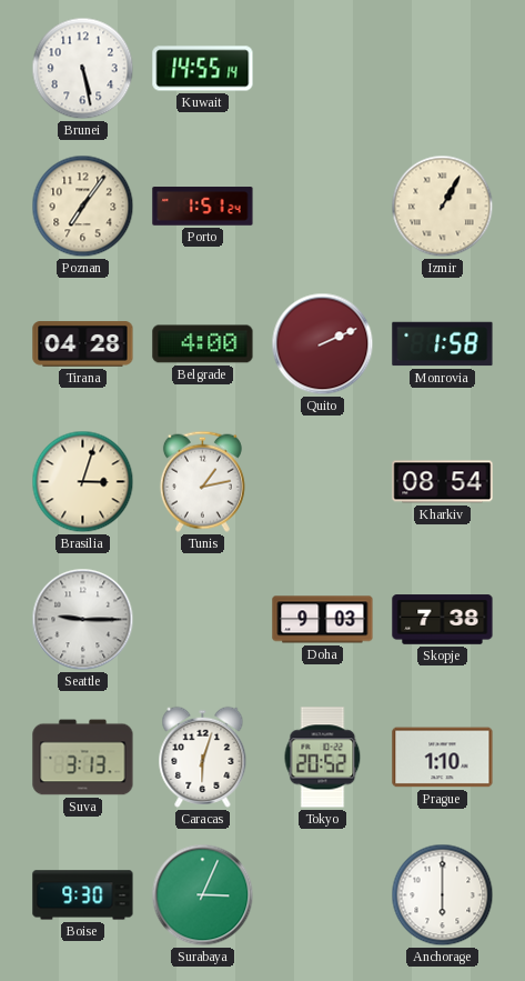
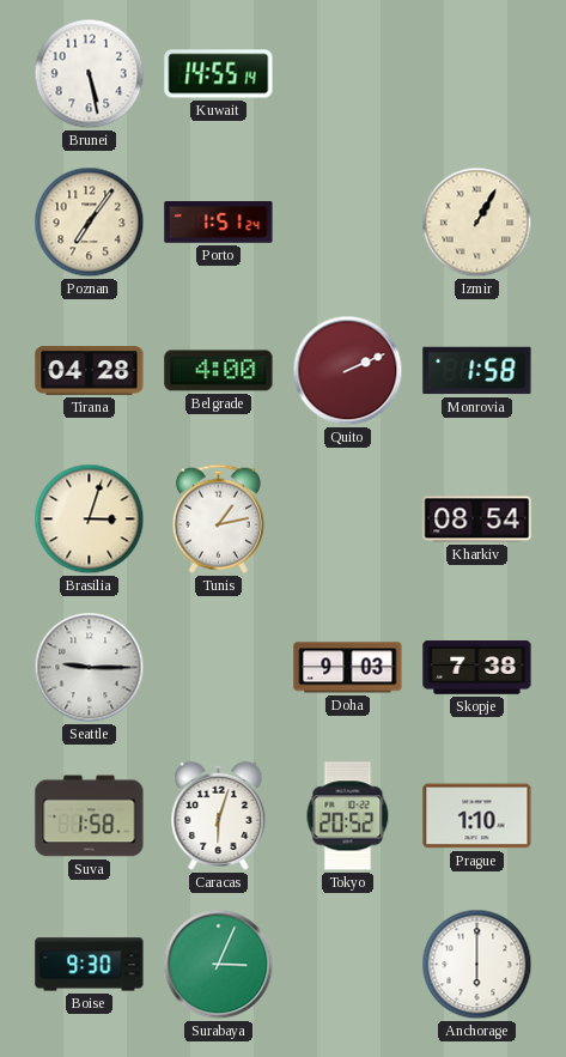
Suva: 3:13 -> 1:58 (90, 816)
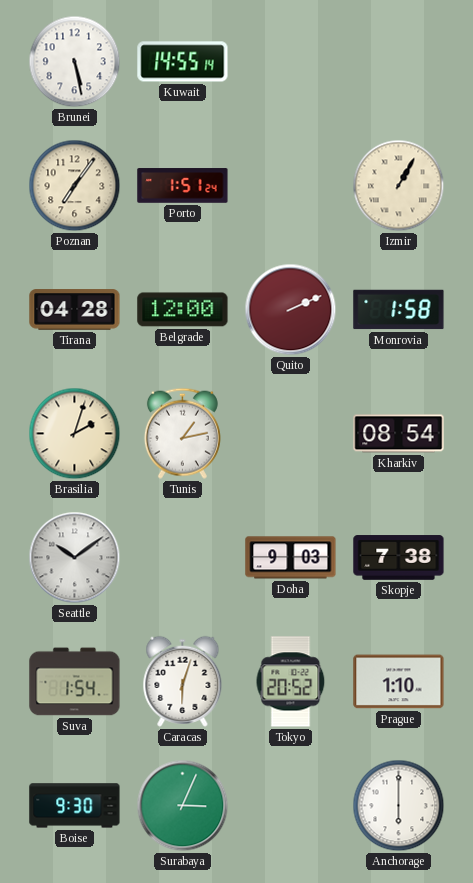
Belgrade: 4:00 -> 12:00 (183, 310)
Brasilia: 3:03 -> 2:03 (75, 434)
Seattle: 9:15 -> 10:09 (75, 558)
Suva: 1:58 -> 1:54 (75, 682)
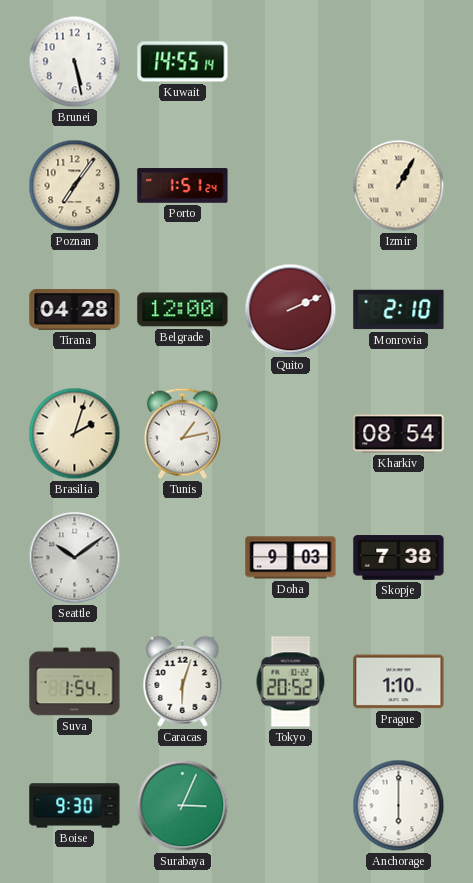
Monrovia: 1:58 -> 2:10 (399, 310)
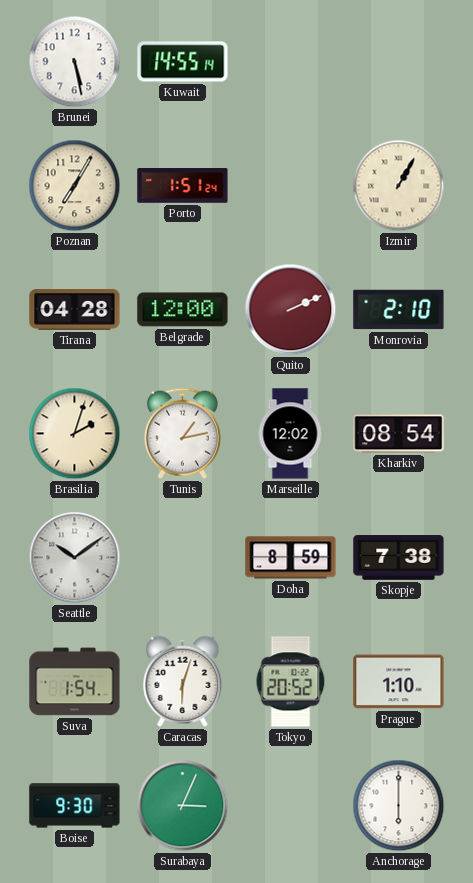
Poznan: 7:06 -> 7:05 (75, 186)
Marseille: none -> 12:02 (290, 434)
Doha: 9:03 -> 8:59 (291, 558)
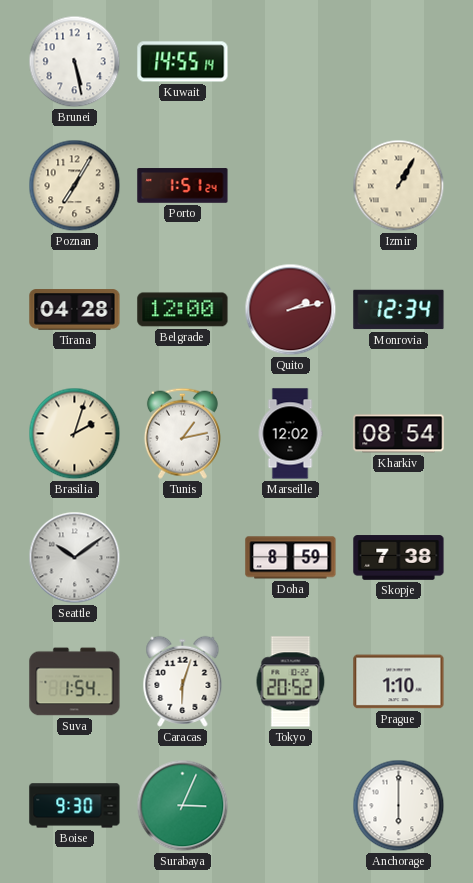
Quito: 2:11 -> 2:13 (291, 310)
Monrovia: 2:10 -> 12:34 (399, 310)
